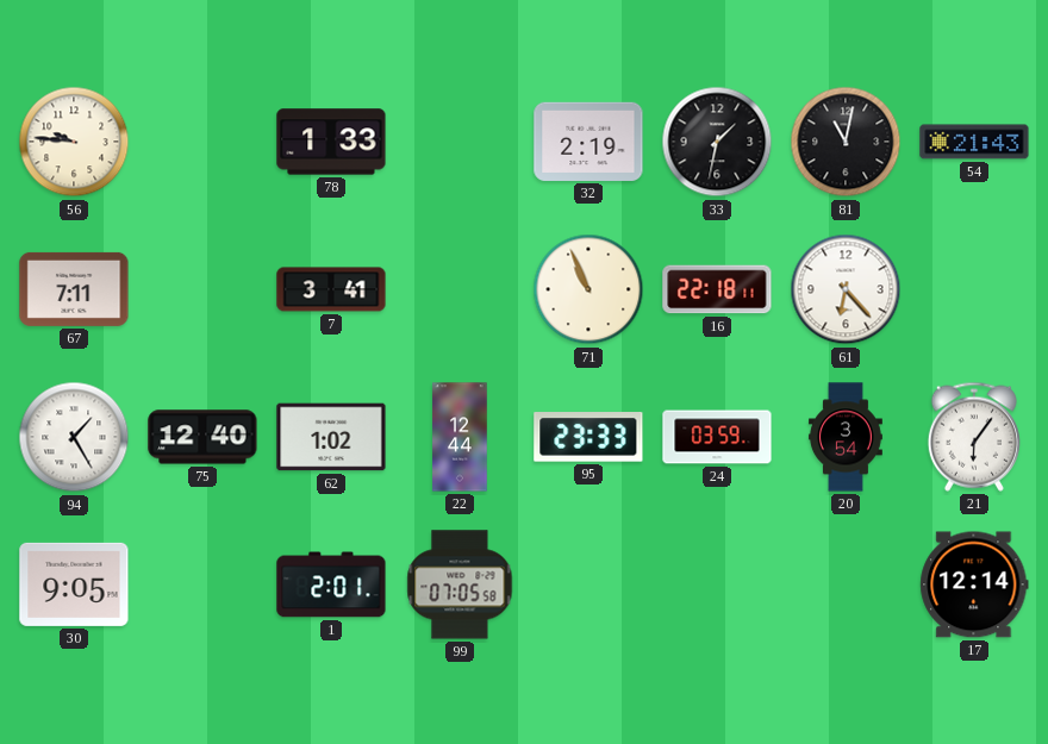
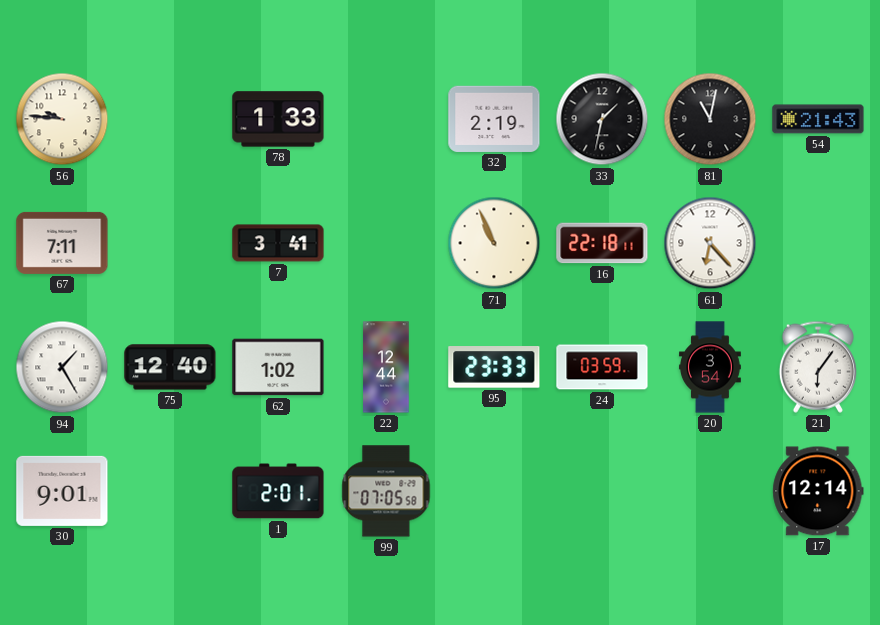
30: 9:05 -> 9:01 (62, 491)
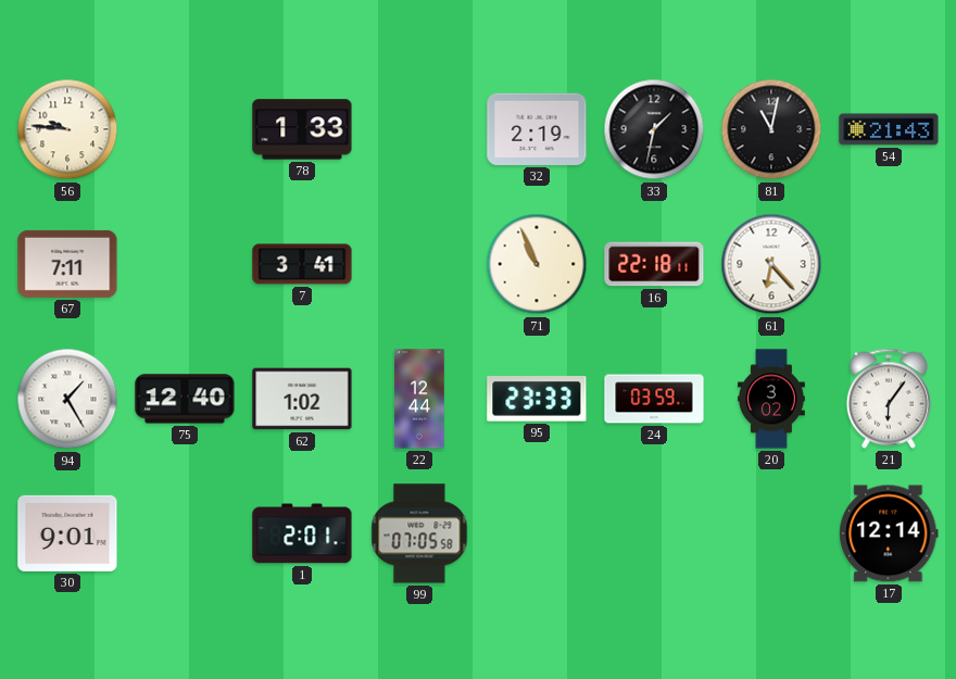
20: 3:54 -> 3:02 (771, 399)
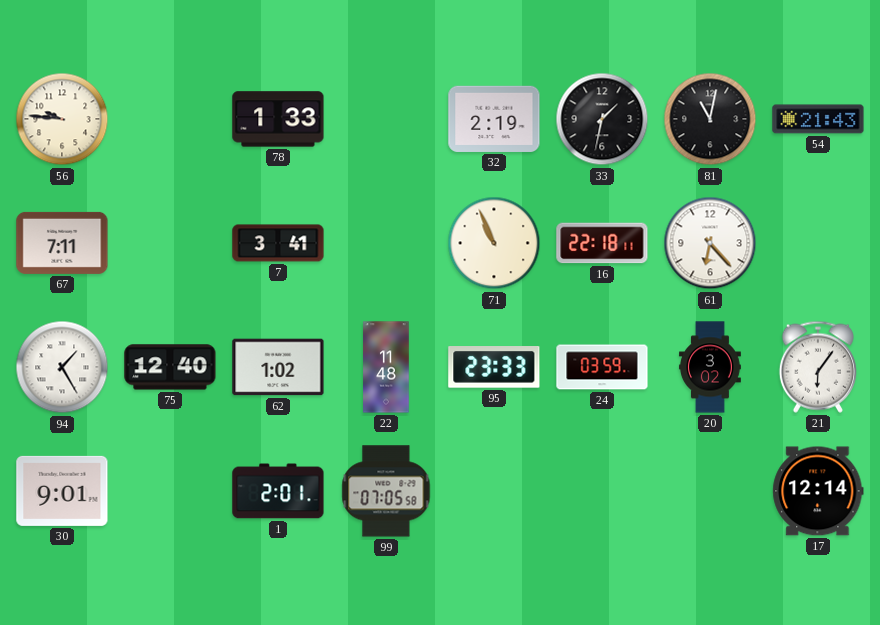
22: 12:44 -> 11:48 (386, 367)
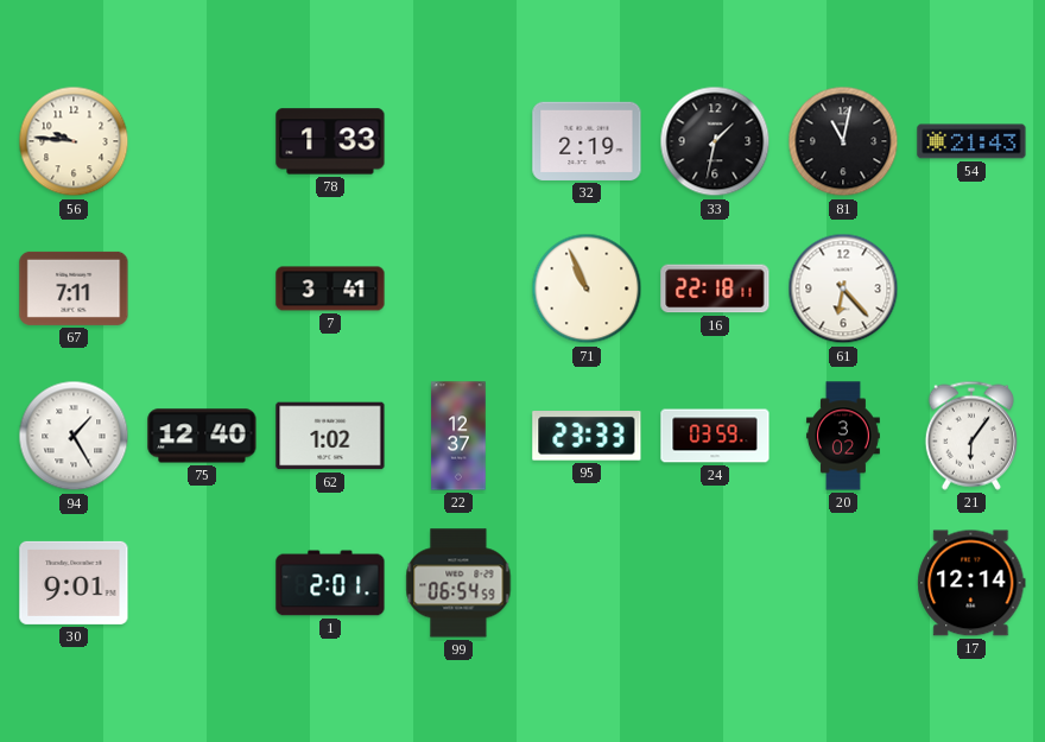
22: 11:48 -> 12:37 (458, 436)
99: 07:05 -> 06:54 (458, 583)
